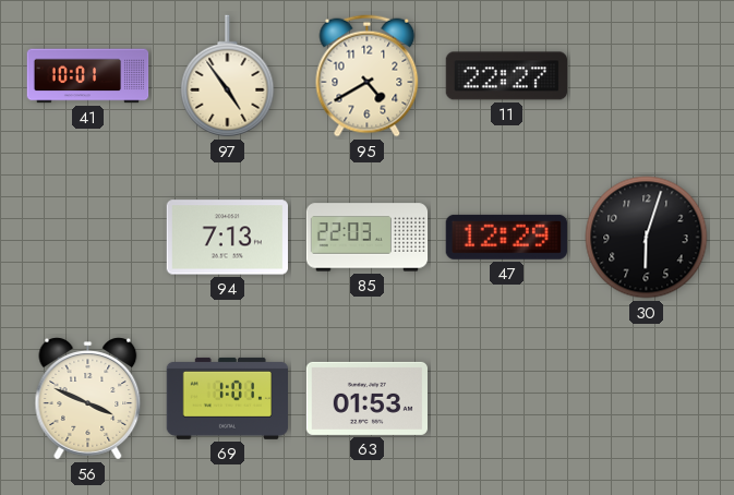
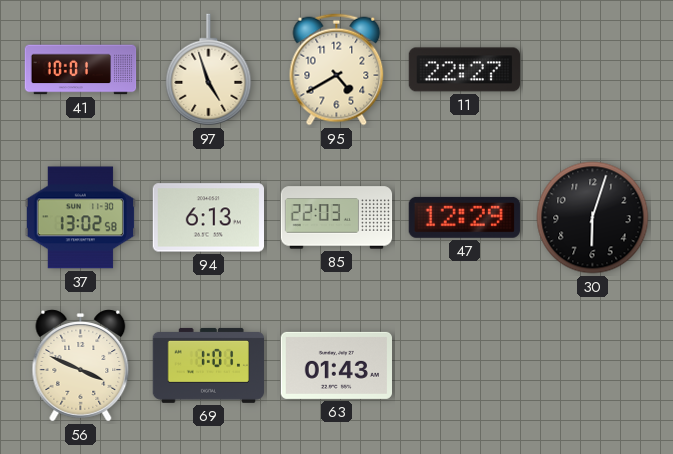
97: 4:54 -> 4:57 (209, 70)
37: none -> 13:02 (80, 218)
94: 7:13 -> 6:13 (208, 218)
63: 01:53 -> 01:43 (336, 365)
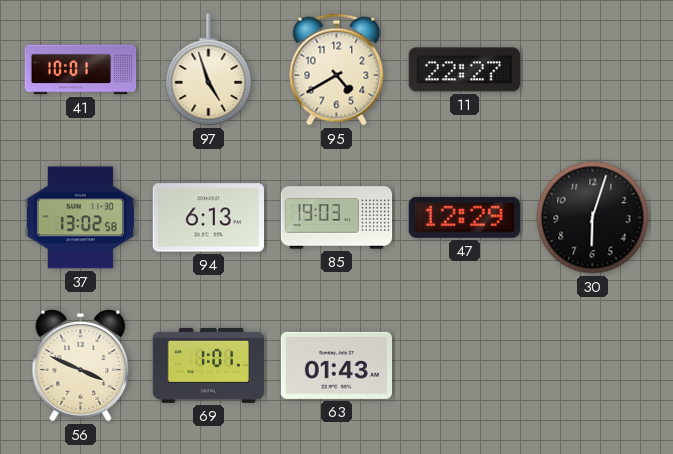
85: 22:03 -> 19:03 (337, 218)
